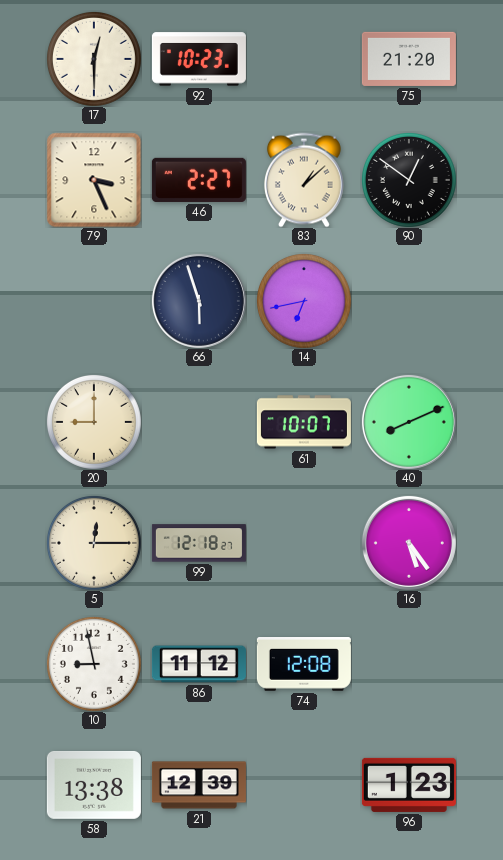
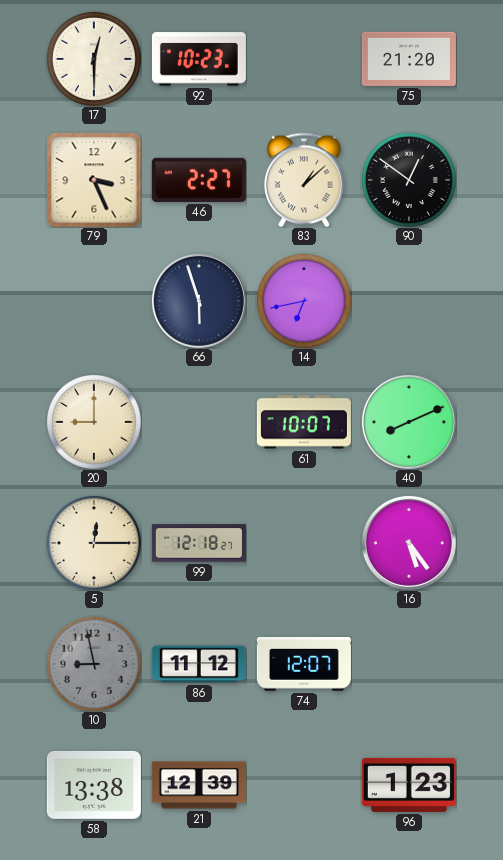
10 dial: white -> grey (94, 664)
74: 12:08 -> 12:07 (304, 665)
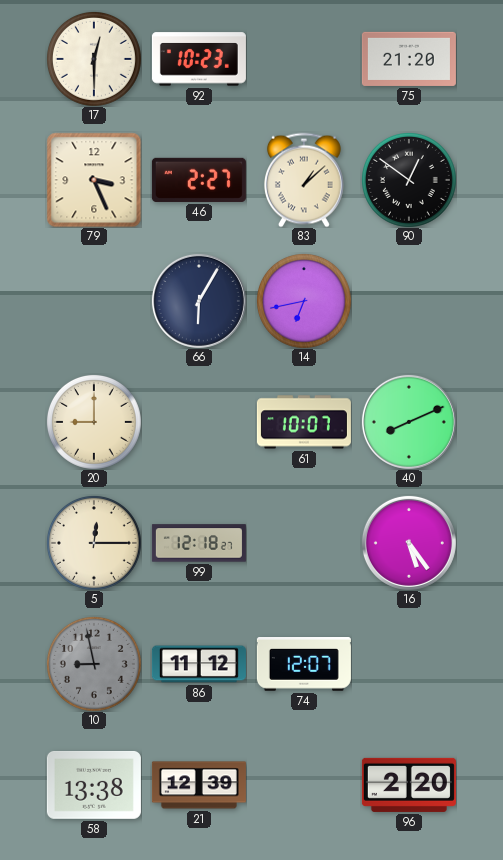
66: 5:57 -> 6:05 (199, 301)
96: 1:23 -> 2:20 (409, 785)
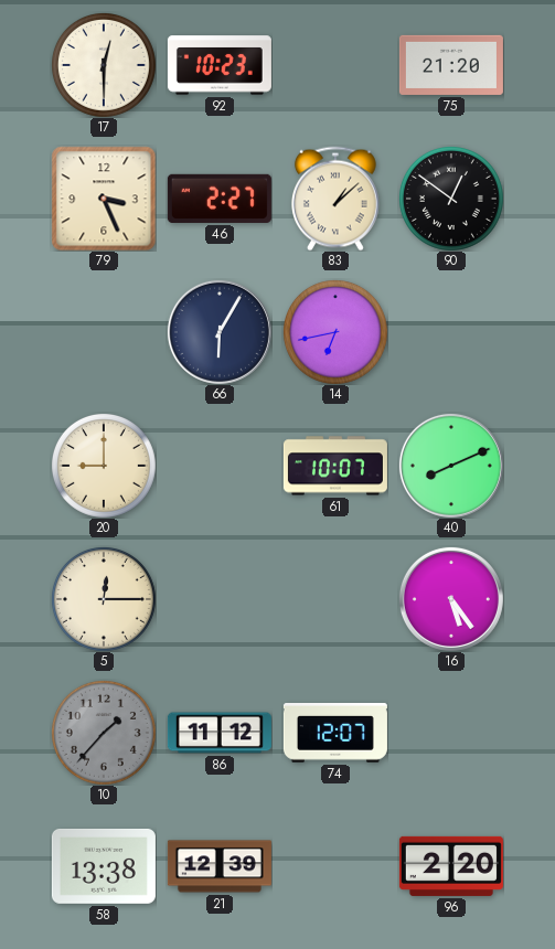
99: 12:18 -> none (199, 543)
10: 8:58 -> 1:37 (104, 733)
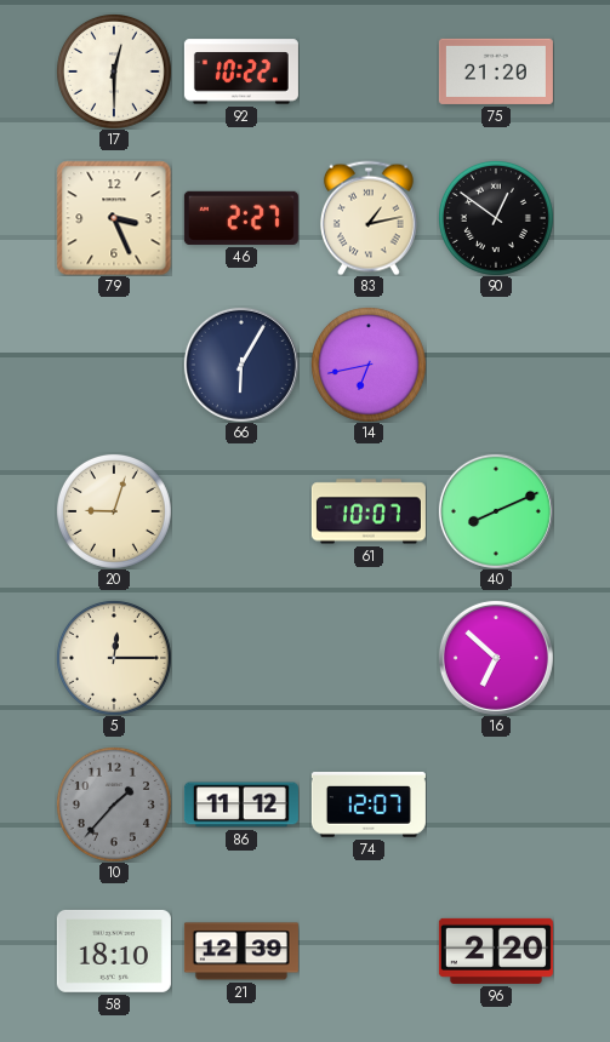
92: 10:23 -> 10:22 (241, 71)
83: 1:08 -> 1:13 (369, 218)
20: 9:00 -> 9:03 (114, 511)
16: 5:24 -> 6:52 (496, 658)
58: 13:38 -> 18:10 (114, 951)
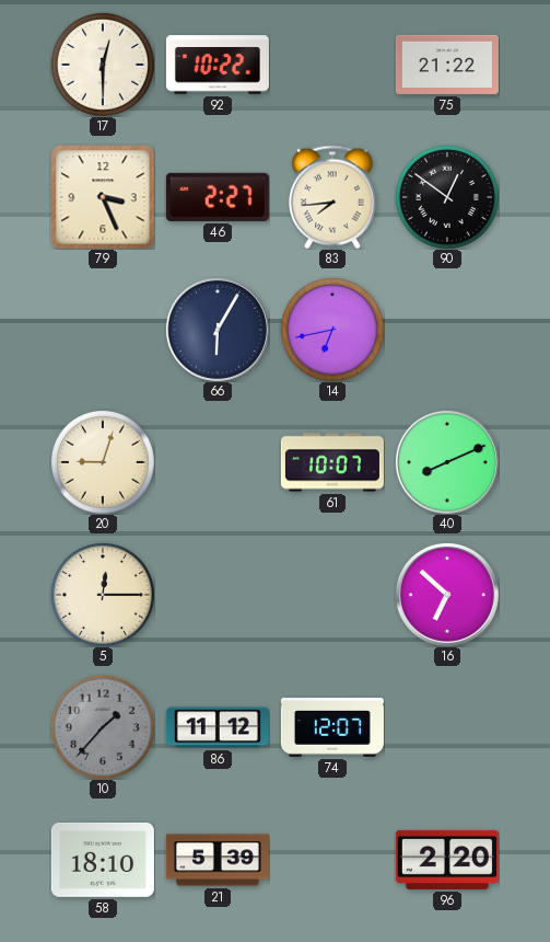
75: 21:20 -> 21:22 (447, 65)
83: 1:13 -> 7:44 (332, 197)
21: 12:39 -> 5:39 (218, 860)
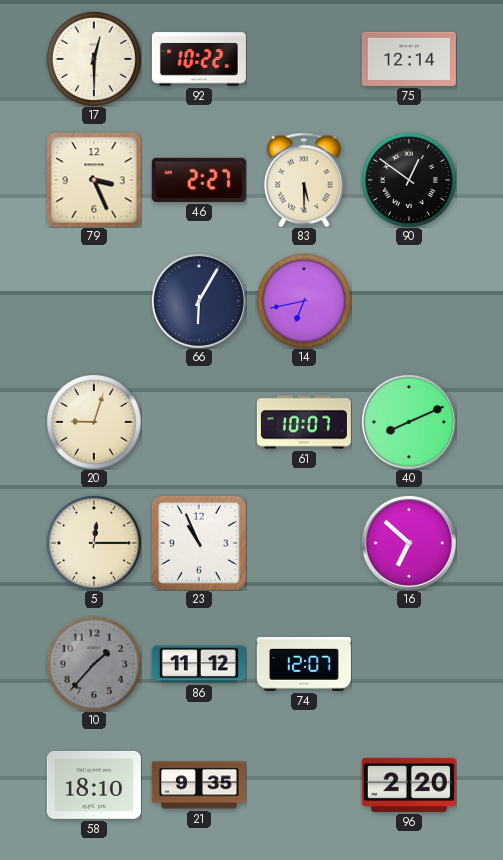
75: 21:22 -> 12:14 (409, 59)
83: 7:44 -> 5:30 (304, 180)
23: none -> 10:56 (199, 543)
21: 5:39 -> 9:35 (199, 785)
